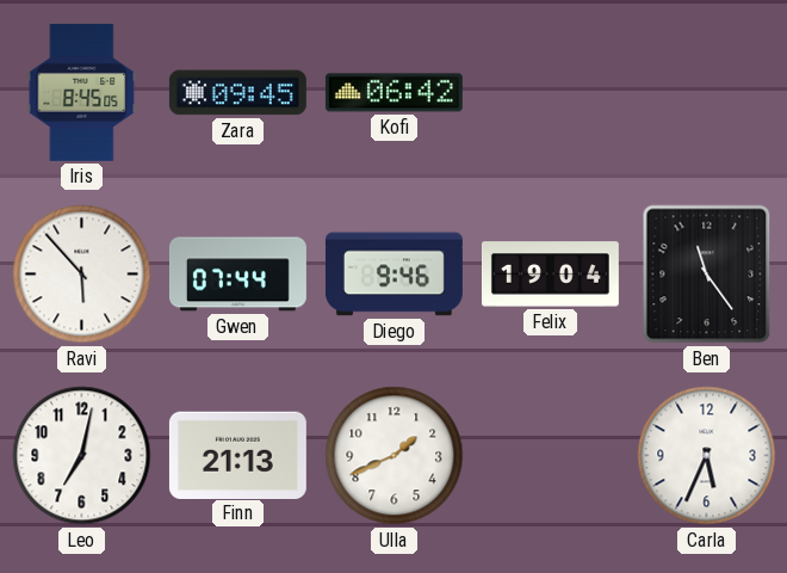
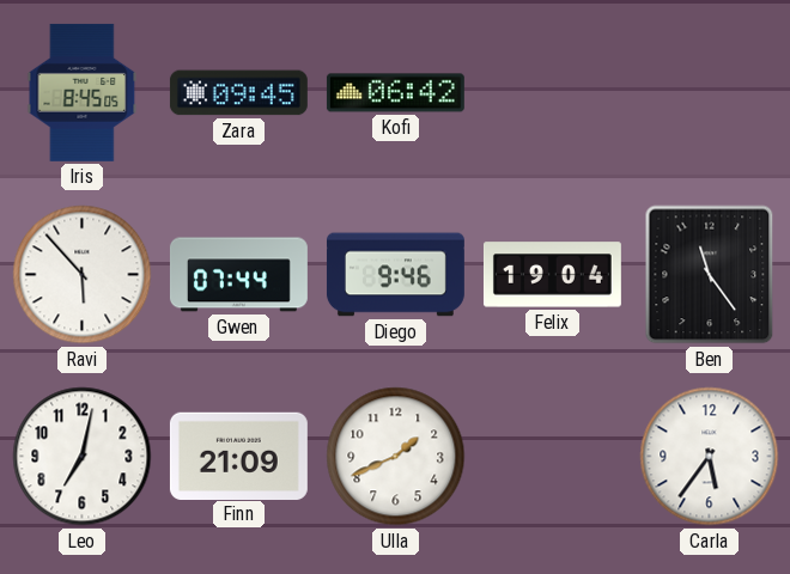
Finn: 21:13 -> 21:09 (238, 456)
Carla: 5:34 -> 5:36 (710, 457)
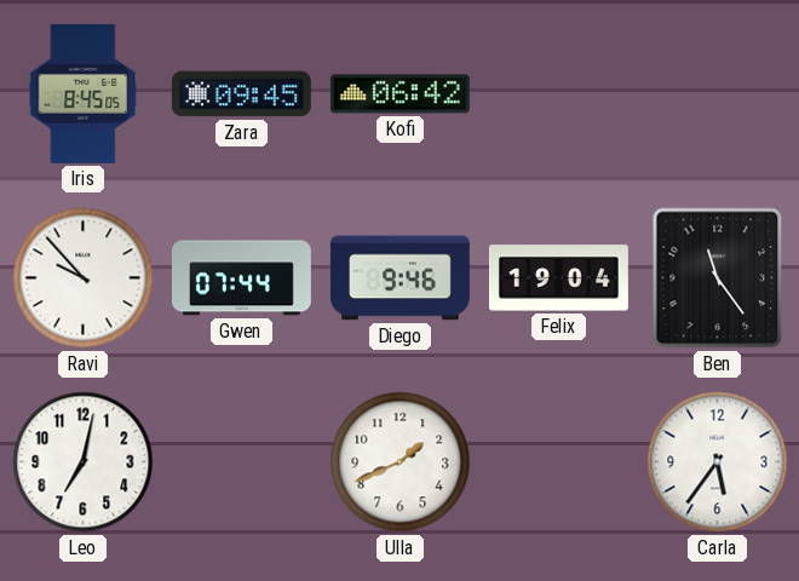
Ravi: 5:53 -> 9:53 (84, 278)
Finn: 21:09 -> none (238, 456)
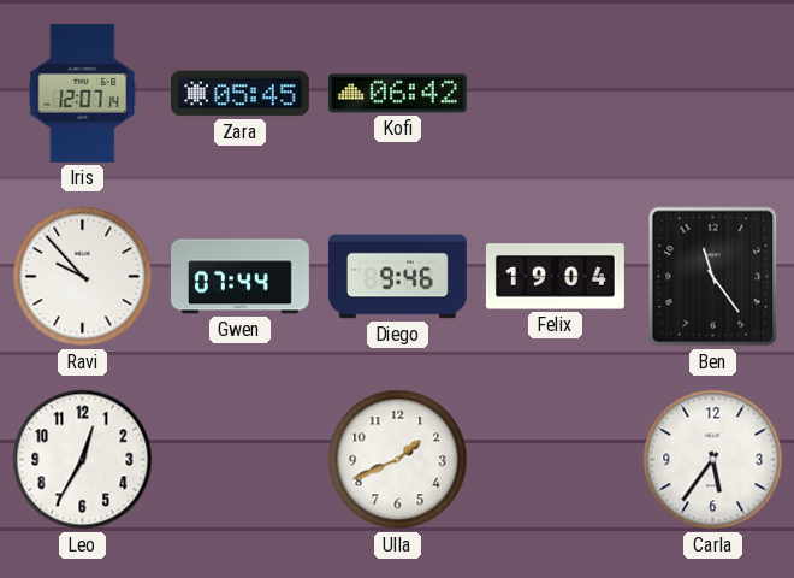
Iris: 8:45 -> 12:07 (83, 93)
Zara: 09:45 -> 05:45 (239, 94)
Leo: 7:02 -> 12:35 (83, 460)
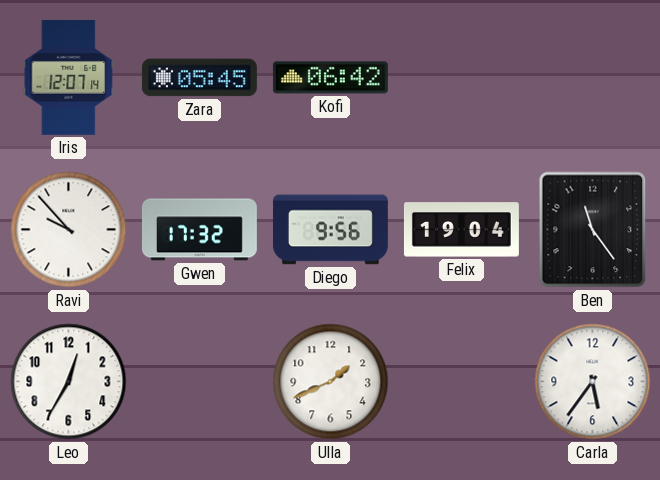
Gwen: 07:44 -> 17:32 (199, 230)
Diego: 9:46 -> 9:56 (330, 230)
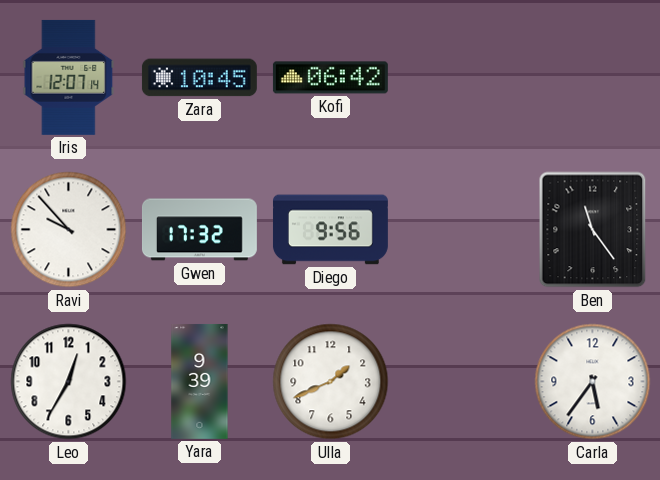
Zara: 05:45 -> 10:45 (199, 78)
Felix: 19:04 -> none (461, 230)
Yara: none -> 9:39 (200, 381)
